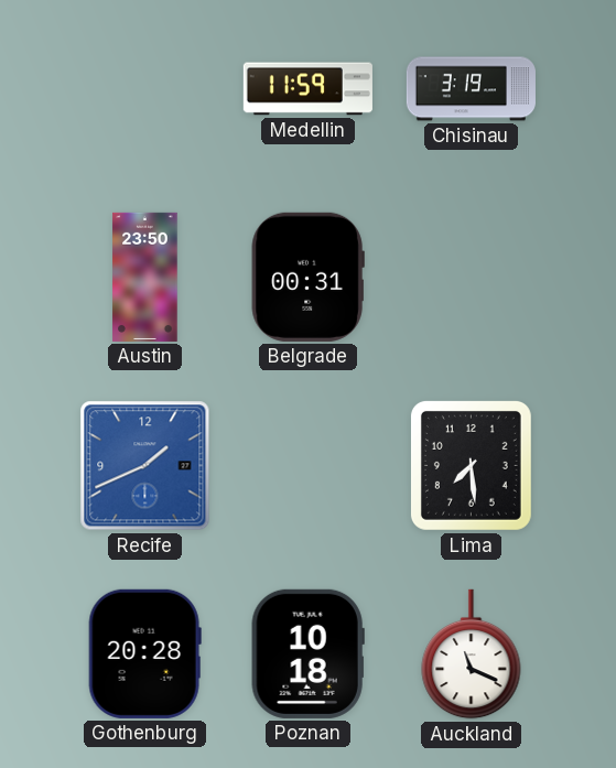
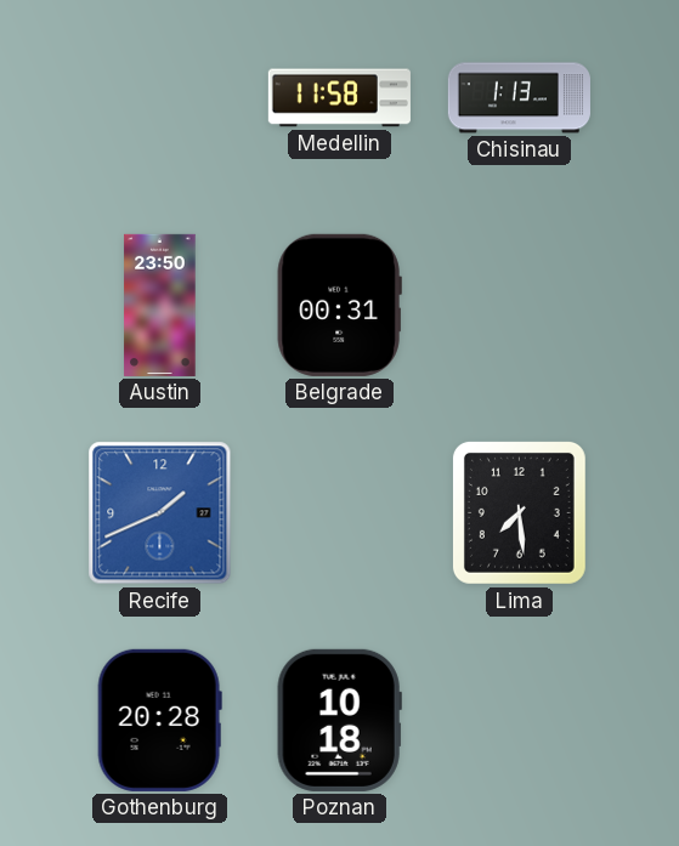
Medellin: 11:59 -> 11:58 (339, 98)
Chisinau: 3:19 -> 1:13 (519, 98)
Auckland: 11:19 -> none (472, 655)
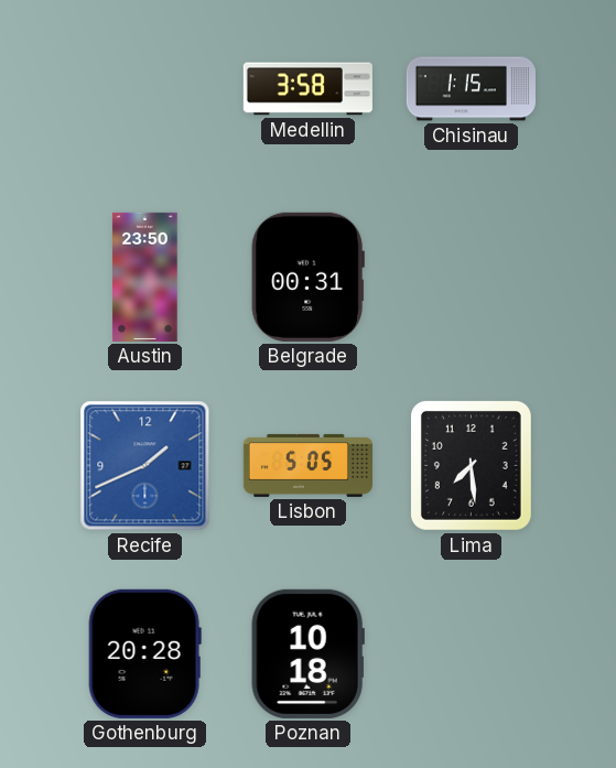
Medellin: 11:58 -> 3:58 (307, 89)
Chisinau: 1:13 -> 1:15 (471, 89)
Lisbon: none -> 5:05 (307, 465)
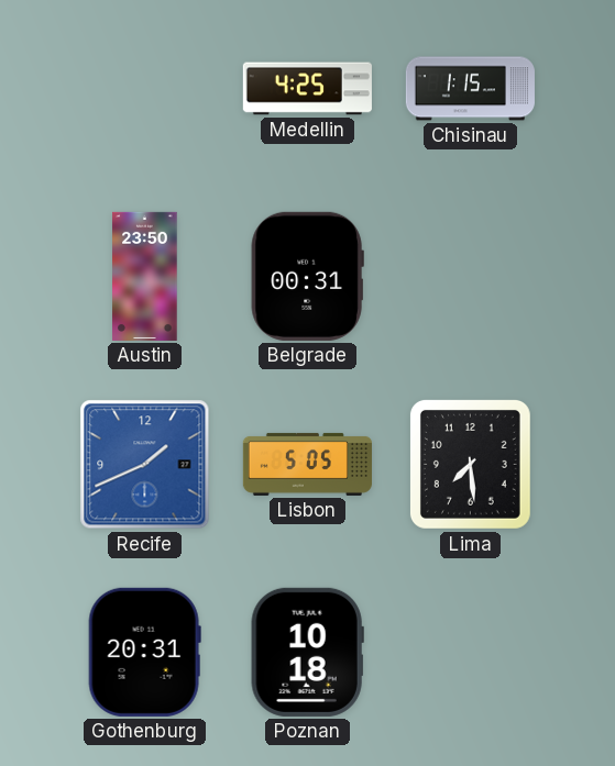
Medellin: 3:58 -> 4:25 (307, 89)
Gothenburg: 20:28 -> 20:31 (144, 652)
